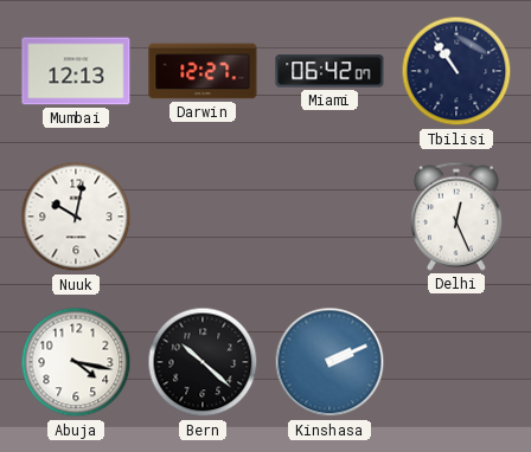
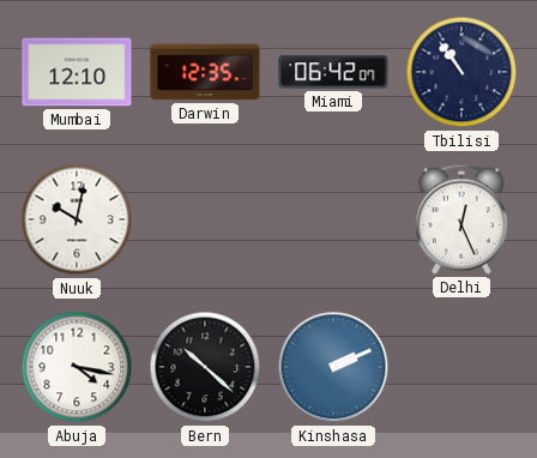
Mumbai: 12:13 -> 12:10 (77, 72)
Darwin: 12:27 -> 12:35 (205, 72)
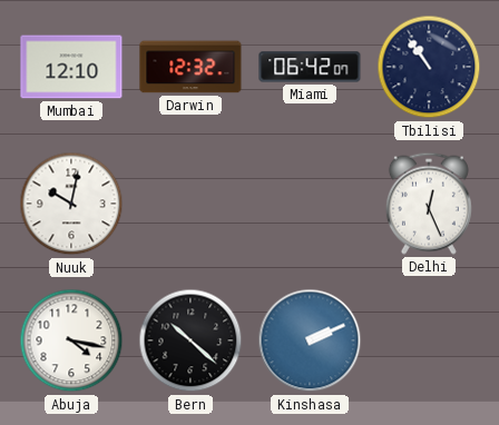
Darwin: 12:35 -> 12:32 (190, 67)
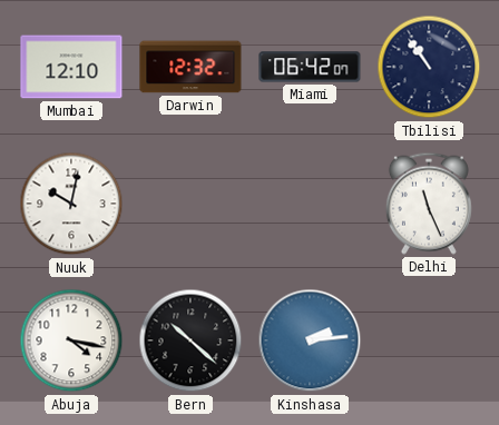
Delhi: 12:26 -> 11:26 (429, 204)
Kinshasa: 2:11 -> 2:14 (310, 340)
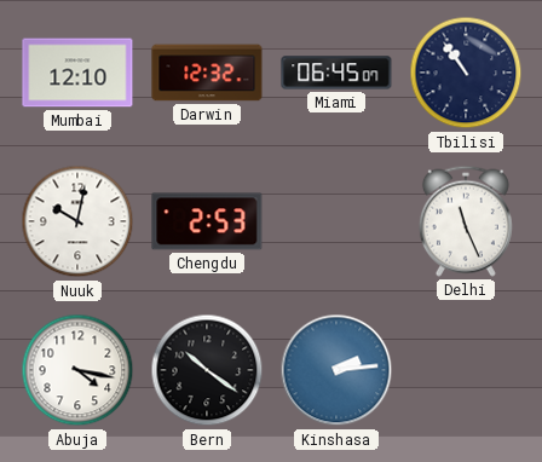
Miami: 06:42 -> 06:45 (336, 73)
Chengdu: none -> 2:53 (207, 221)
Bern: 10:22 -> 10:21 (207, 370)
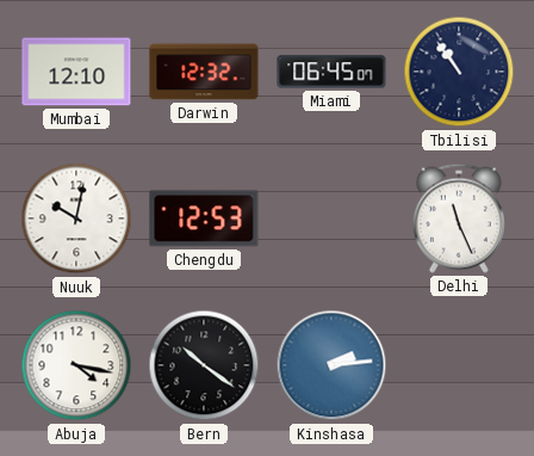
Chengdu: 2:53 -> 12:53 (204, 218)
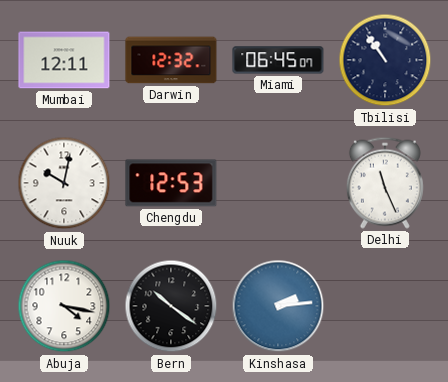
Mumbai: 12:10 -> 12:11 (64, 60)
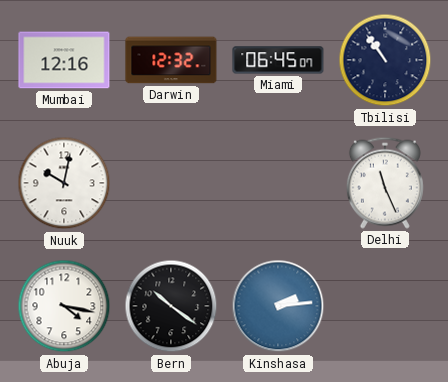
Mumbai: 12:11 -> 12:16 (64, 60)
Chengdu: 12:53 -> none (171, 183)
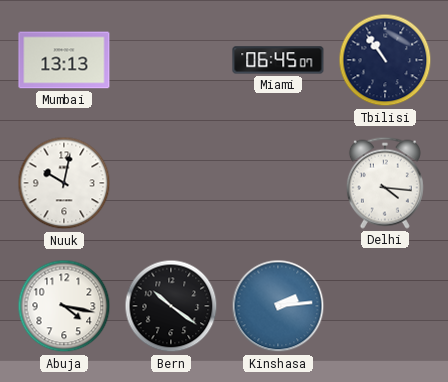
Mumbai: 12:16 -> 13:13 (64, 60)
Darwin: 12:32 -> none (171, 60)
Delhi: 11:26 -> 4:16 (385, 183)
